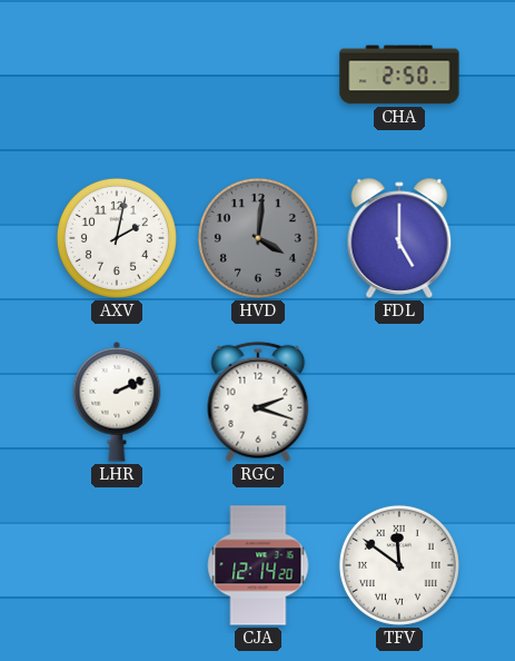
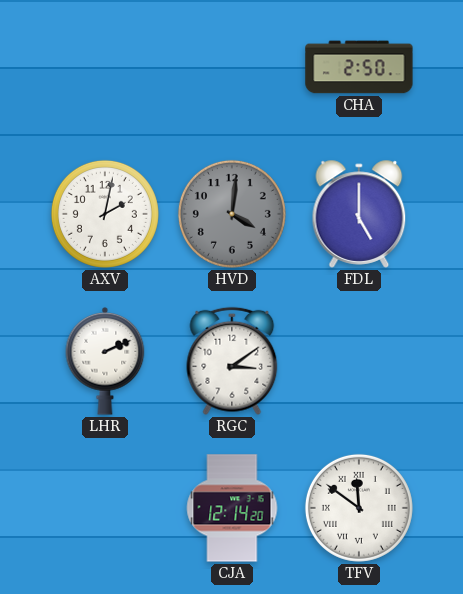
RGC: 2:18 -> 3:09 (232, 361)
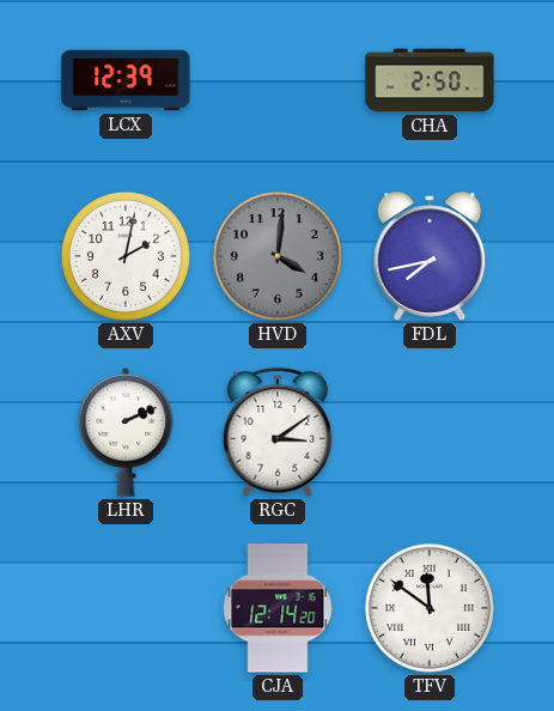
LCX: none -> 12:39 (126, 80)
FDL: 5:00 -> 7:43 (430, 256)
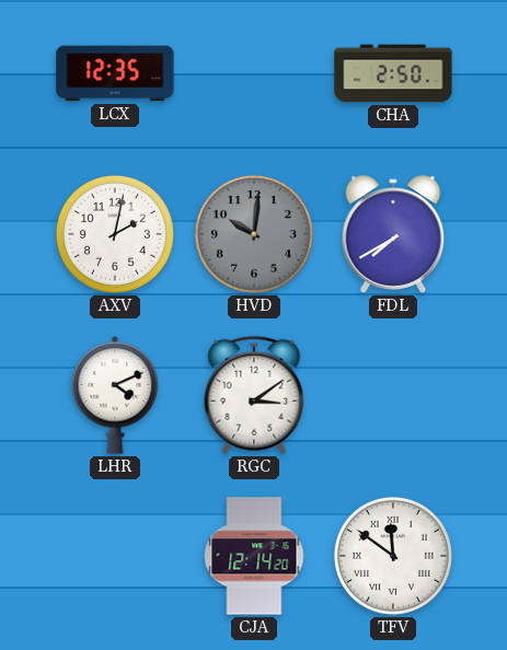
LCX: 12:39 -> 12:35 (115, 73)
HVD: 4:01 -> 10:01 (254, 234)
FDL: 7:43 -> 7:40 (393, 234)
LHR: 2:11 -> 4:11 (115, 395)
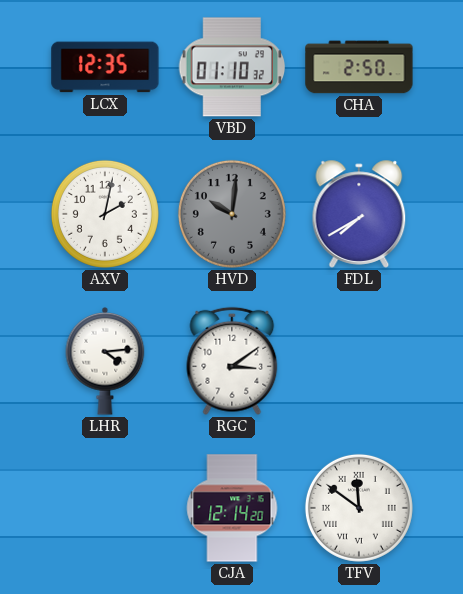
VBD: none -> 01:10 (232, 67)
LHR: 4:11 -> 4:14 (105, 361)
